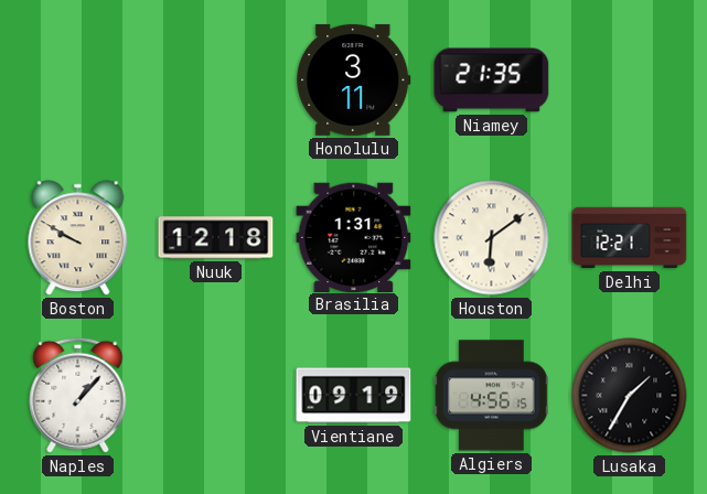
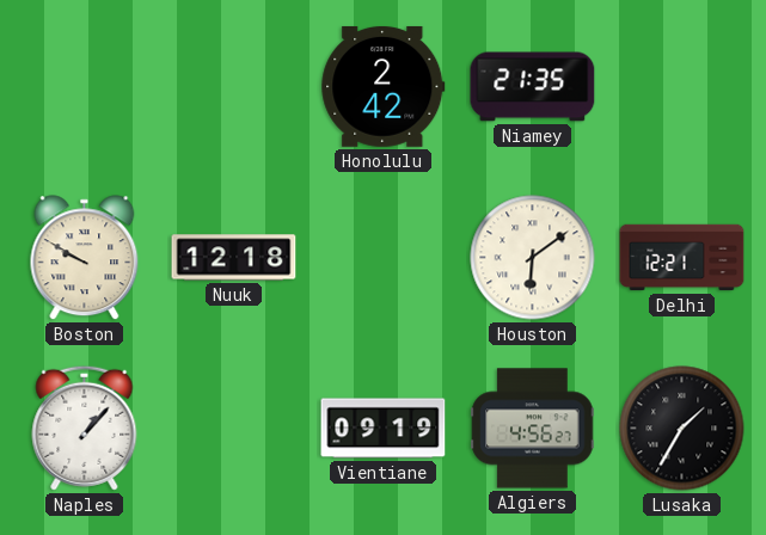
Honolulu: 3:11 -> 2:42 (384, 86)
Brasilia: 1:31 -> none (354, 237)
Algiers: 4:56:15 -> 4:56:27 (533, 429)
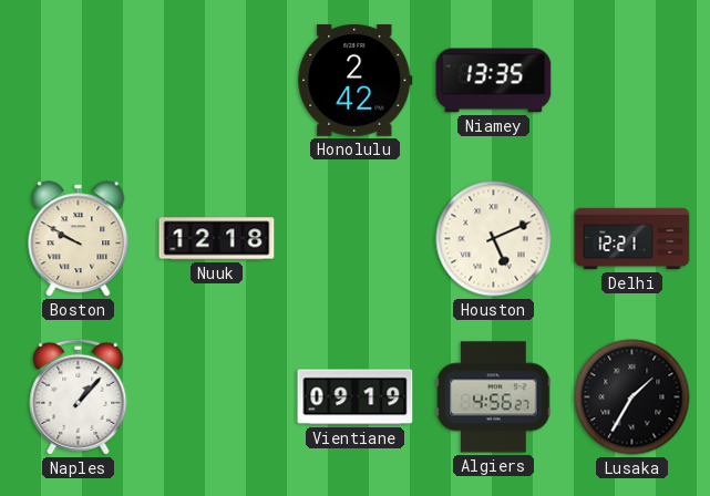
Niamey: 21:35 -> 13:35 (494, 81)
Houston: 6:09 -> 5:11 (494, 239)
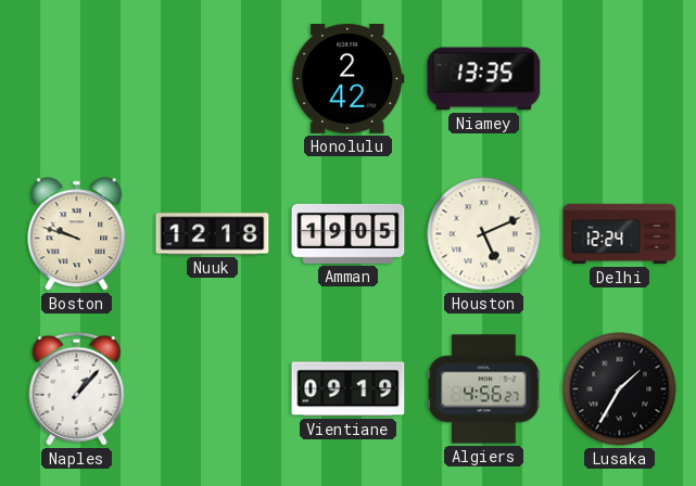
Boston: 9:50 -> 9:48 (77, 234)
Amman: none -> 19:05 (349, 233)
Delhi: 12:21 -> 12:24 (620, 234)
